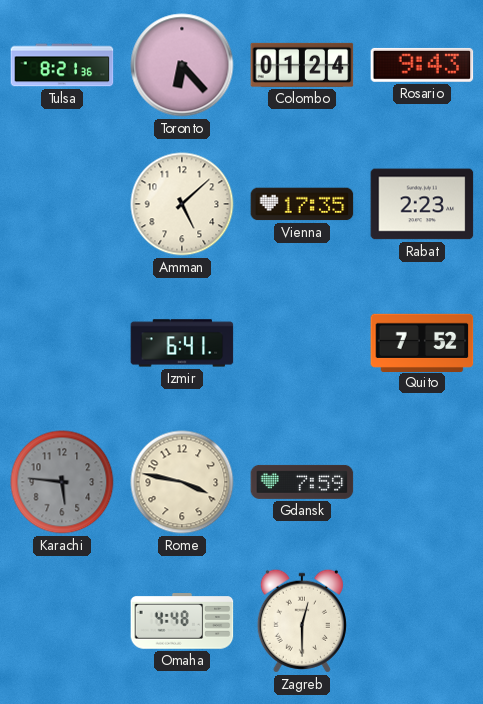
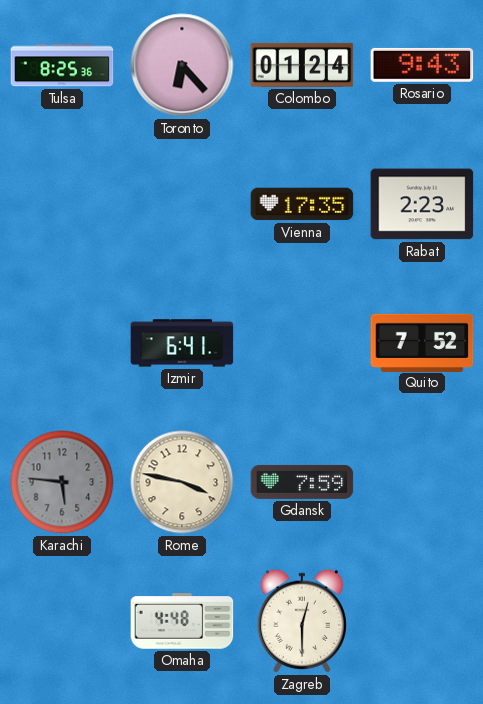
Tulsa: 8:21 -> 8:25 (62, 65)
Amman: 5:08 -> none (182, 204)
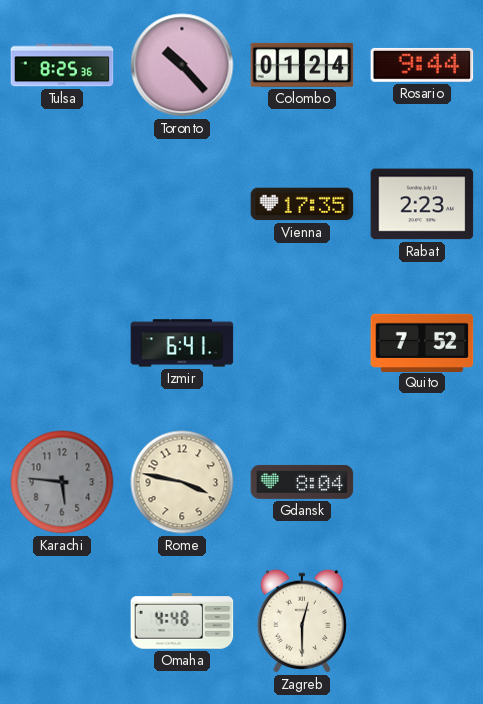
Toronto: 6:23 -> 10:23 (182, 65)
Rosario: 9:43 -> 9:44 (422, 65)
Gdansk: 7:59 -> 8:04 (302, 482)
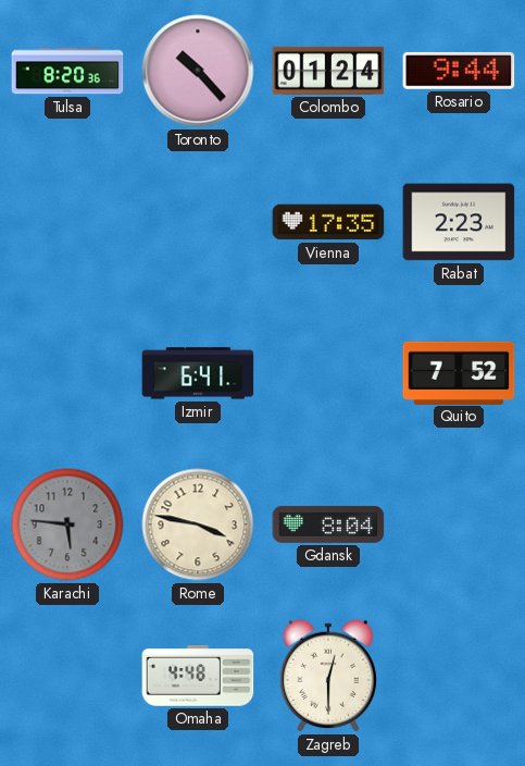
Tulsa: 8:25 -> 8:20 (67, 71)
